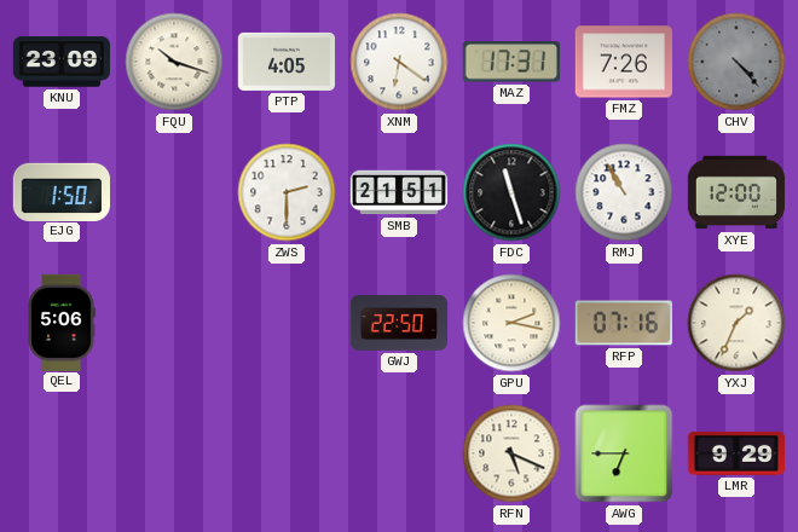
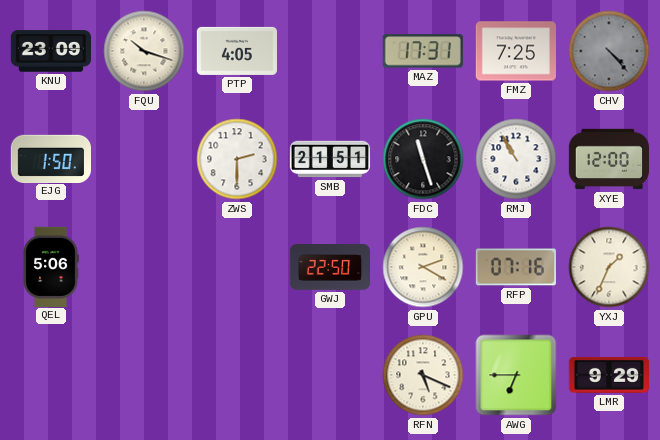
XNM: 6:21 -> none (399, 62)
FMZ: 7:26 -> 7:25 (515, 51)
GPU: 2:17 -> 2:20 (423, 267)
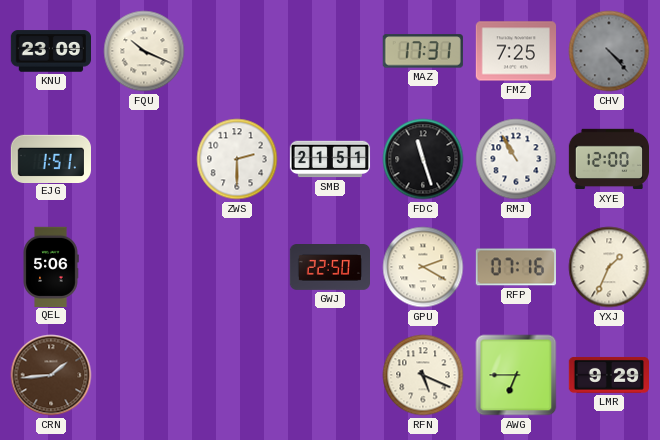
FQU: 10:18 -> 10:19 (144, 51)
PTP: 4:05 -> none (236, 51)
EJG: 1:50 -> 1:51 (50, 158)
CRN: none -> 1:44 (51, 375)
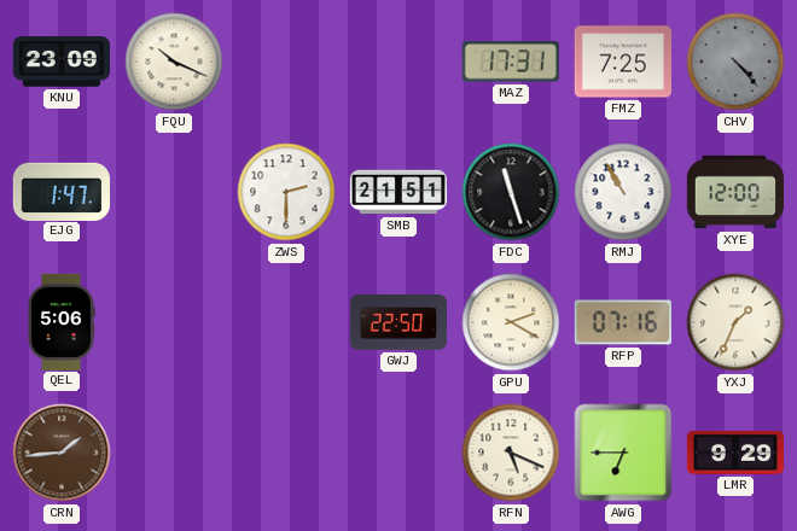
EJG: 1:51 -> 1:47 (60, 191)
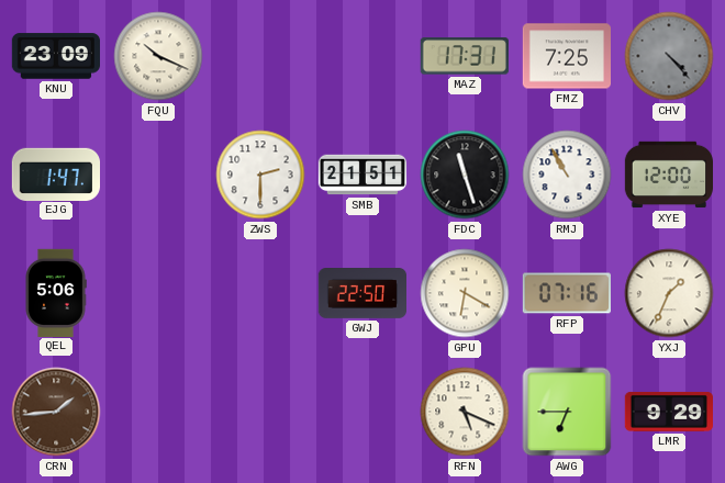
GPU: 2:20 -> 6:20 (465, 293)
